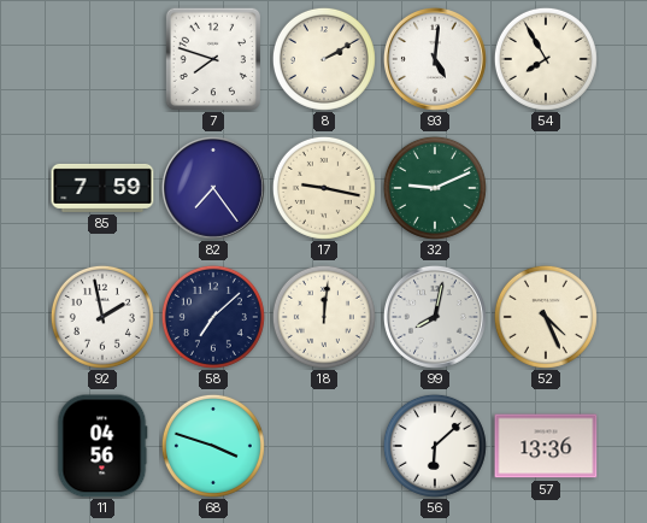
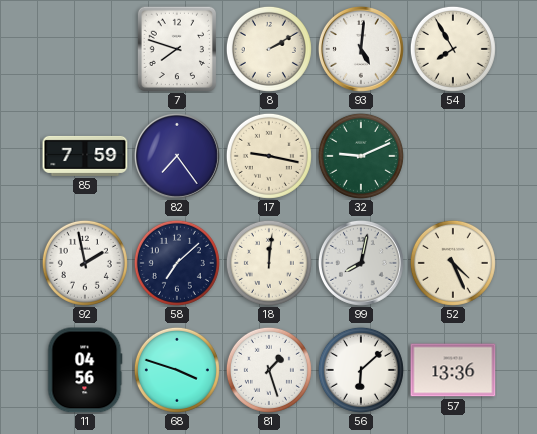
81: none -> 1:27 (269, 370)
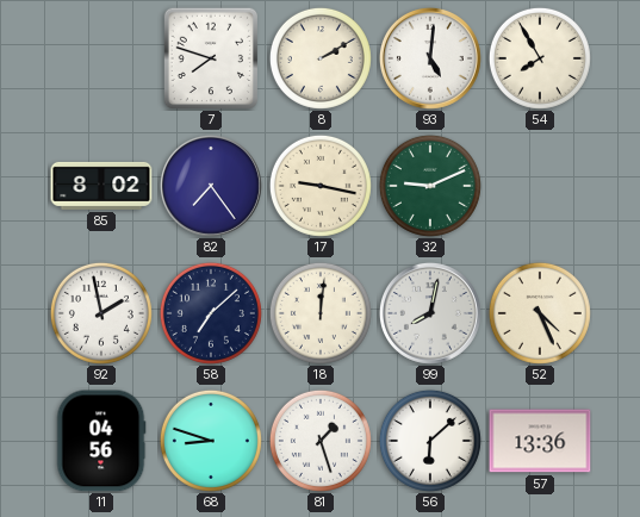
85: 7:59 -> 8:02 (101, 186)
68: 3:48 -> 8:48 (211, 441)
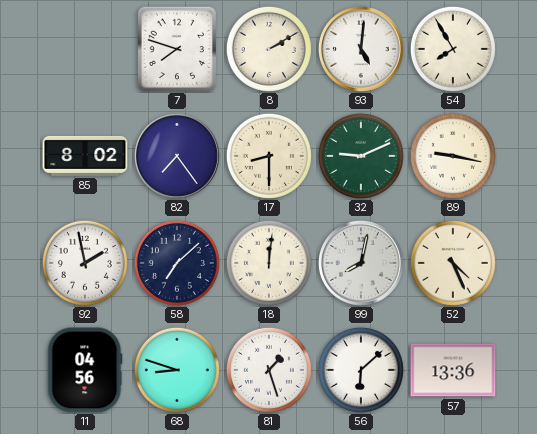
17: 9:17 -> 8:30 (269, 156)
89: none -> 9:17 (453, 156)
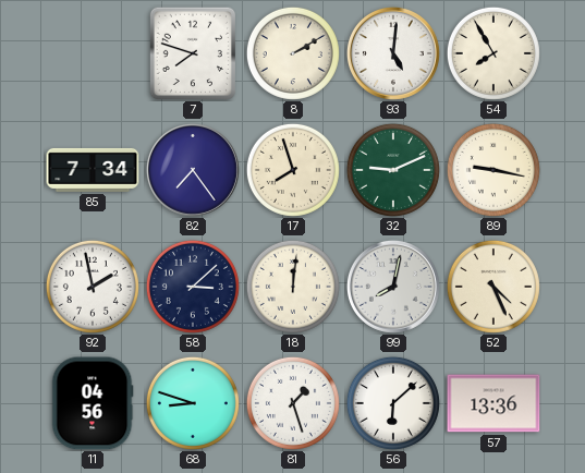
85: 8:02 -> 7:34 (93, 170)
17: 8:30 -> 7:57 (293, 170)
58: 7:08 -> 3:08 (193, 287)
